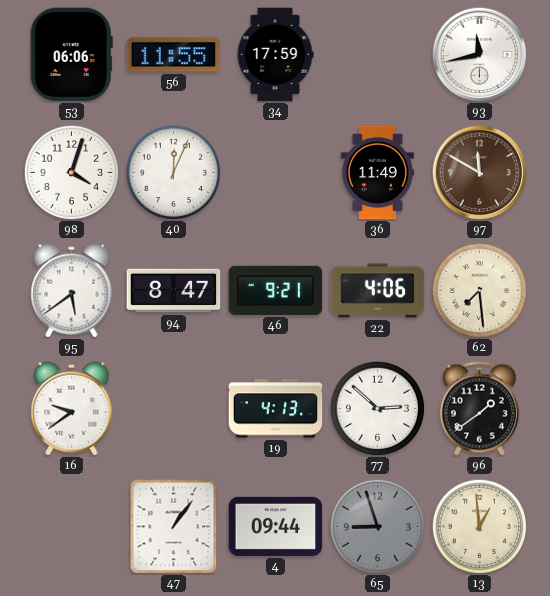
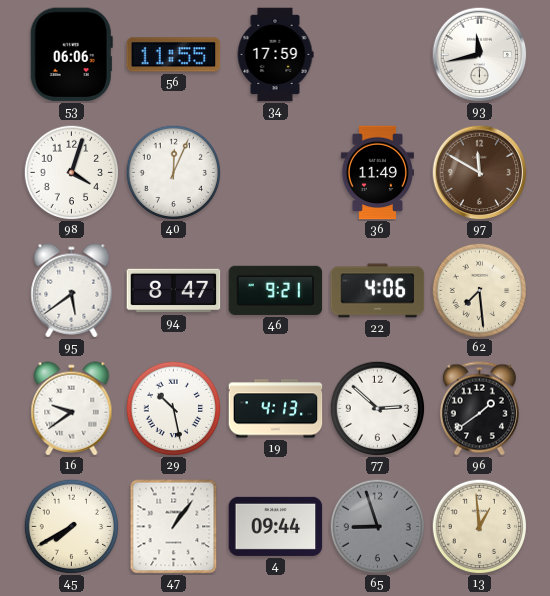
29: none -> 10:28 (173, 408)
45: none -> 7:40 (71, 526)
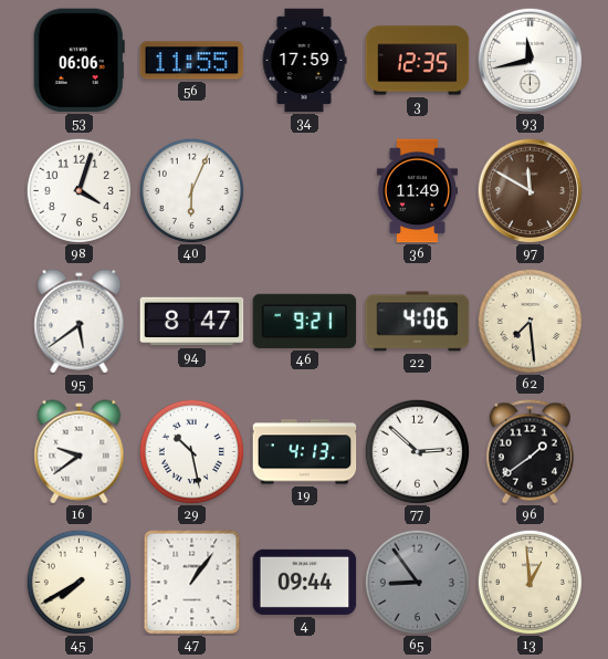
3: none -> 12:35 (418, 61)
40: 12:04 -> 6:04 (191, 190)
65: 8:57 -> 8:54 (417, 582)
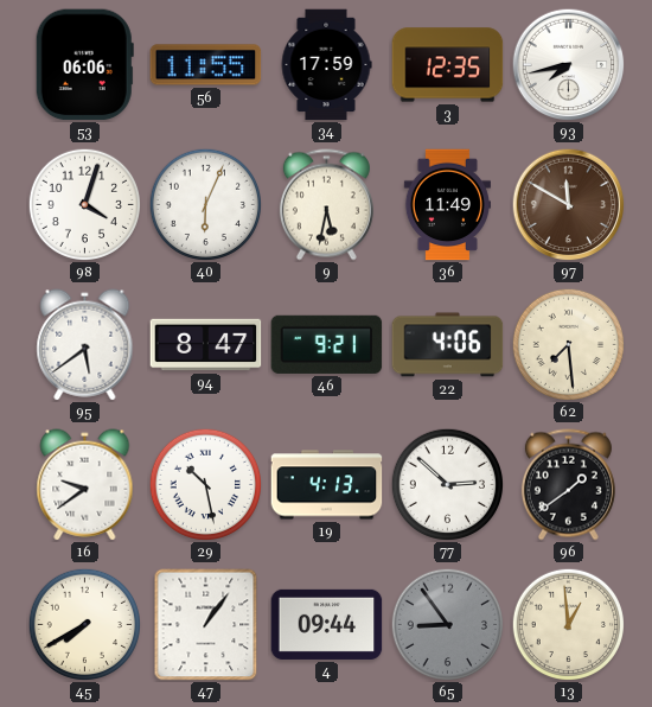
93: 11:43 -> 7:43 (568, 64)
9: none -> 5:32 (326, 205)
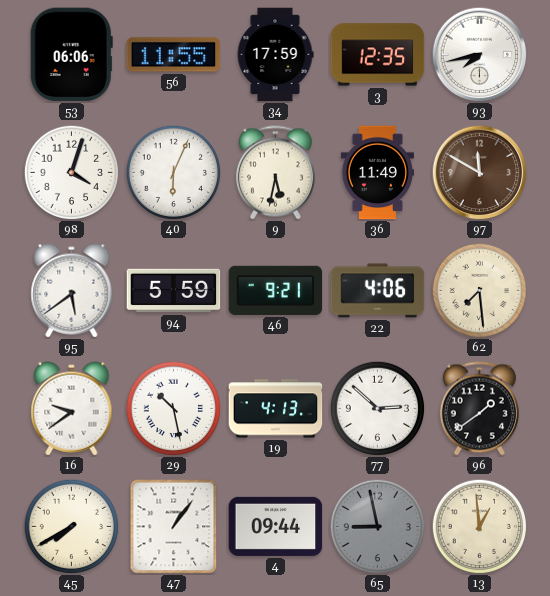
94: 8:47 -> 5:59 (174, 291)
65: 8:54 -> 8:58 (377, 526)
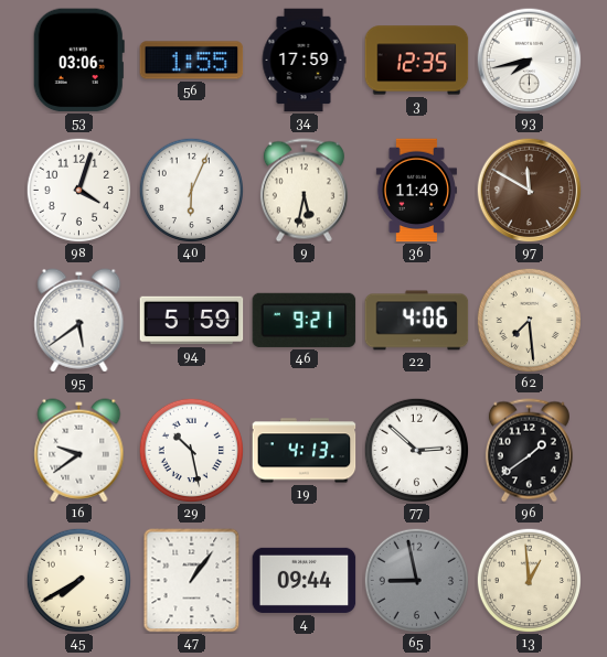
53: 06:06 -> 03:06 (78, 61)
56: 11:55 -> 1:55 (192, 61)
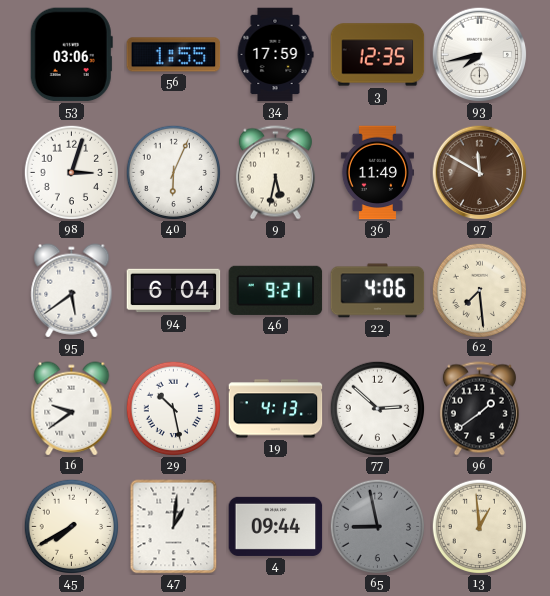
98: 4:03 -> 3:03 (71, 172)
94: 5:59 -> 6:04 (174, 291)
47: 1:06 -> 1:01 (174, 527)
